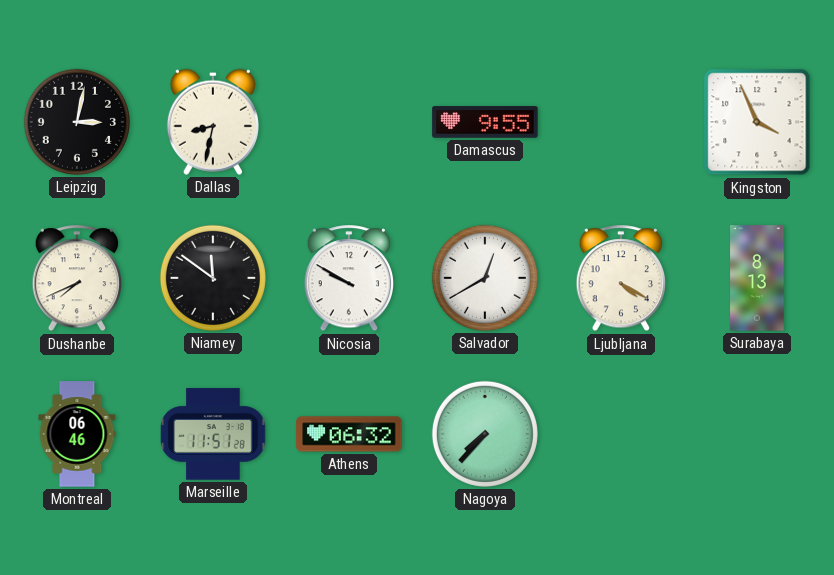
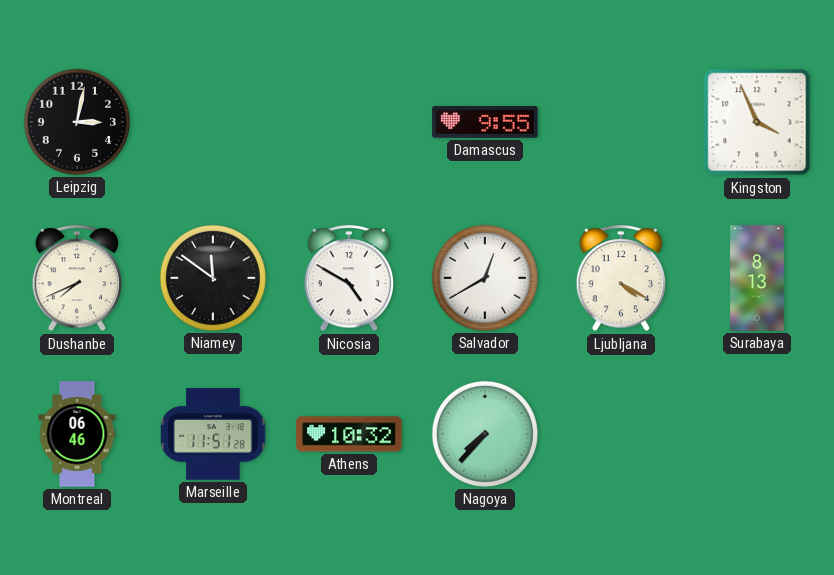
Dallas: 8:32 -> none (213, 122)
Nicosia: 9:50 -> 4:50 (348, 279)
Athens: 06:32 -> 10:32 (349, 434)
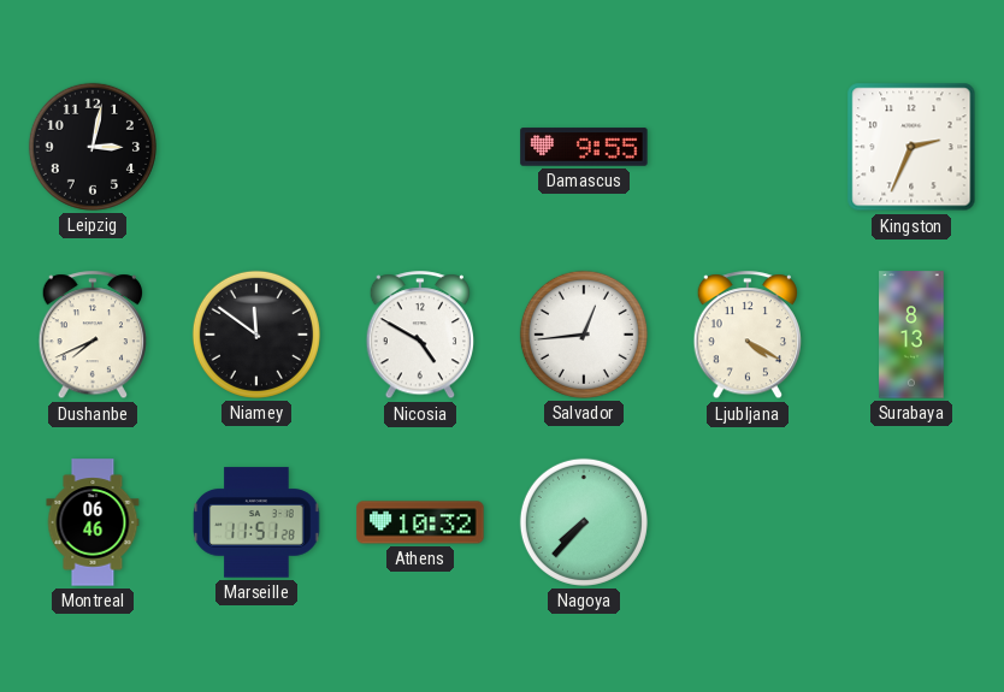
Kingston: 3:56 -> 2:34 (911, 147)
Salvador: 12:40 -> 12:44 (584, 335)
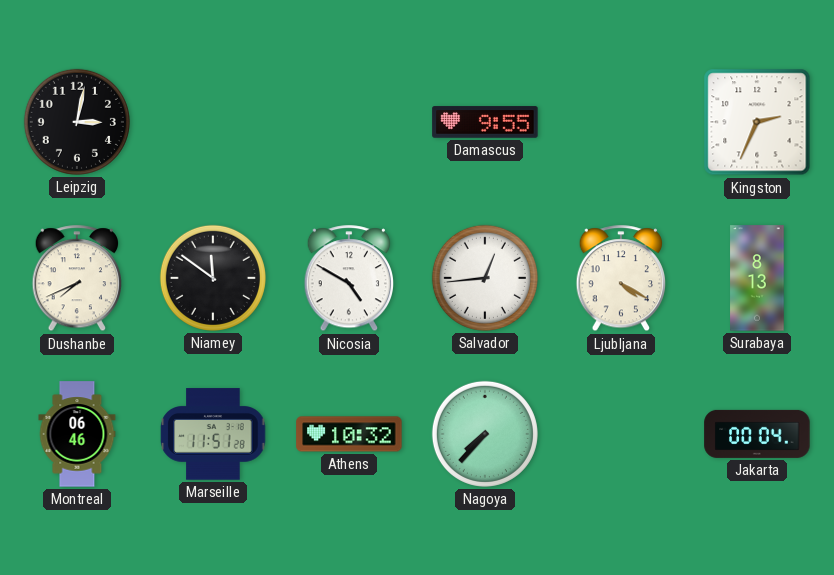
Jakarta: none -> 00:04 (757, 434)
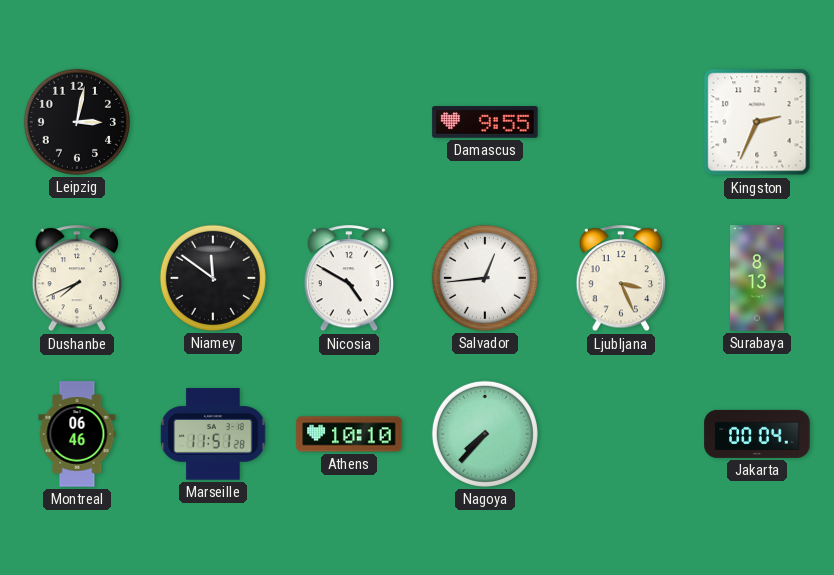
Ljubljana: 4:20 -> 3:26 (620, 279)
Athens: 10:32 -> 10:10 (349, 434)
